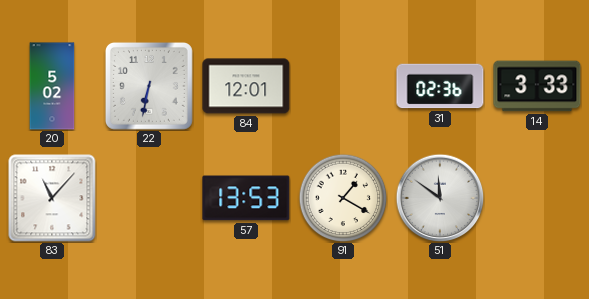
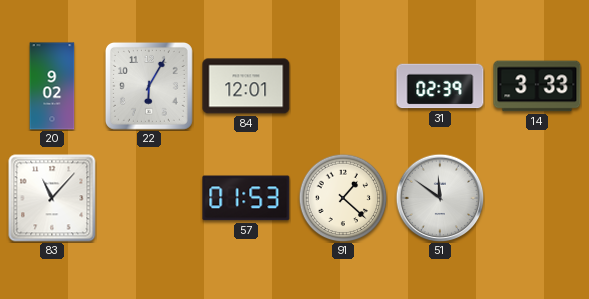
20: 5:02 -> 9:02 (52, 86)
22: 6:32 -> 6:05 (149, 86)
31: 02:36 -> 02:39 (440, 86)
57: 13:53 -> 01:53 (246, 198)
91: 1:20 -> 1:22 (343, 198)
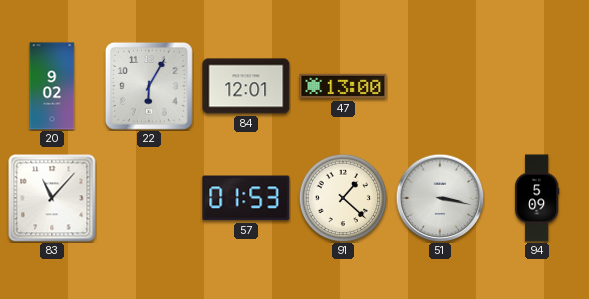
47: none -> 13:00 (343, 86)
31: 02:39 -> none (440, 86)
14: 3:33 -> none (537, 86)
51: 11:51 -> 3:17 (440, 198)
94: none -> 5:09 (537, 198)
